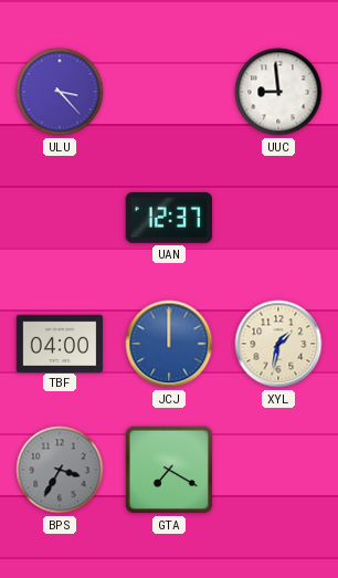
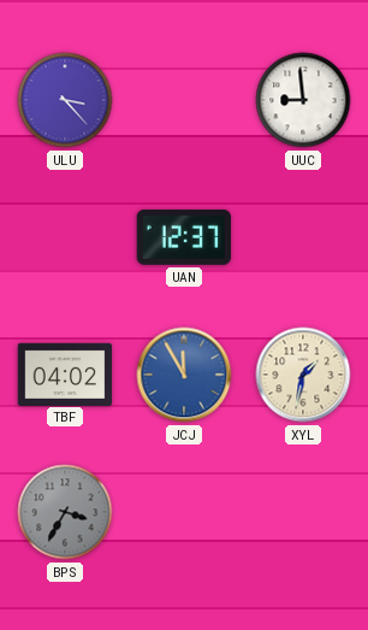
TBF: 04:00 -> 04:02 (65, 373)
JCJ: 12:00 -> 11:55 (184, 375)
GTA: 7:20 -> none (169, 470)
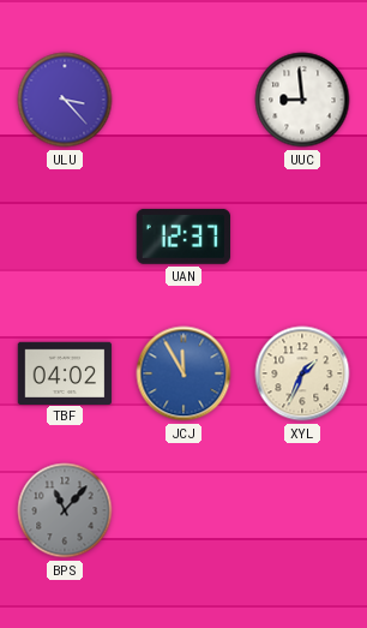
XYL: 1:32 -> 1:34 (302, 373)
BPS: 3:35 -> 11:07 (65, 510)
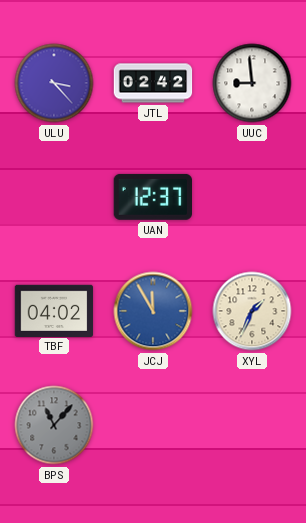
JTL: none -> 02:42 (153, 83)
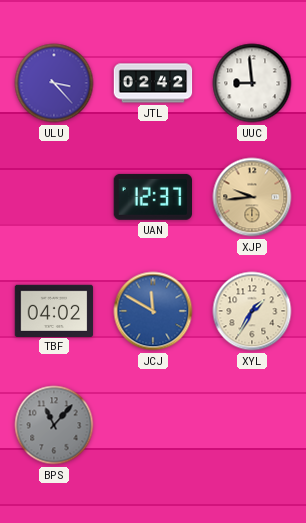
XJP: none -> 9:44 (252, 197)
JCJ: 11:55 -> 11:50 (153, 311)
XYL: 1:34 -> 1:35 (252, 311)
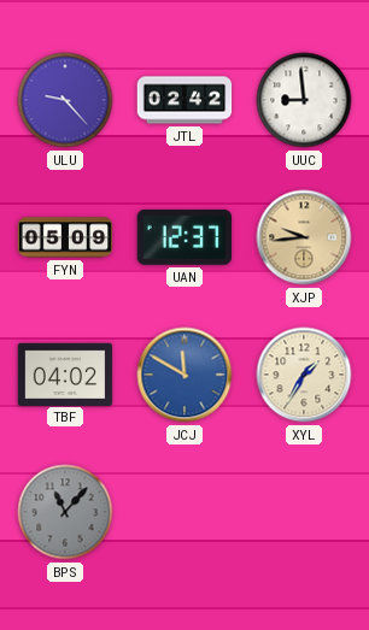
ULU: 3:23 -> 9:23 (65, 100)
FYN: none -> 05:09 (65, 237)
